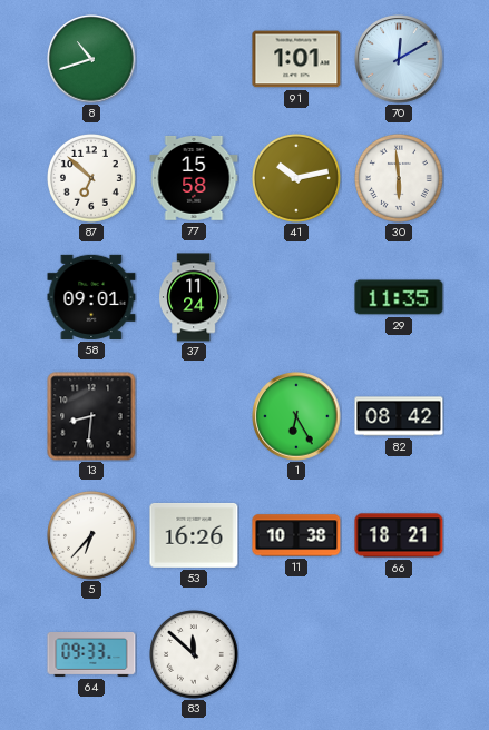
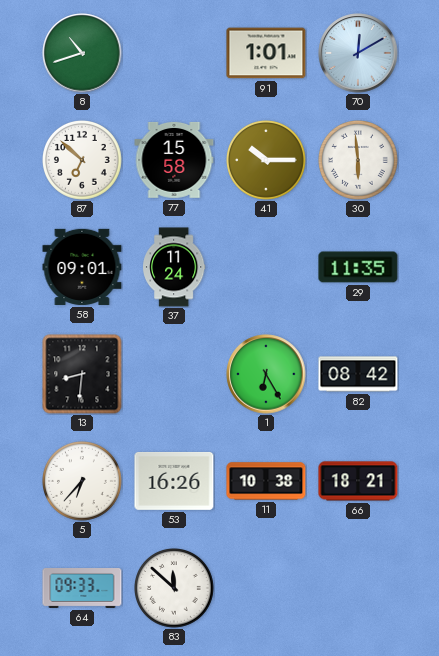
41: 10:13 -> 10:15 (267, 161)
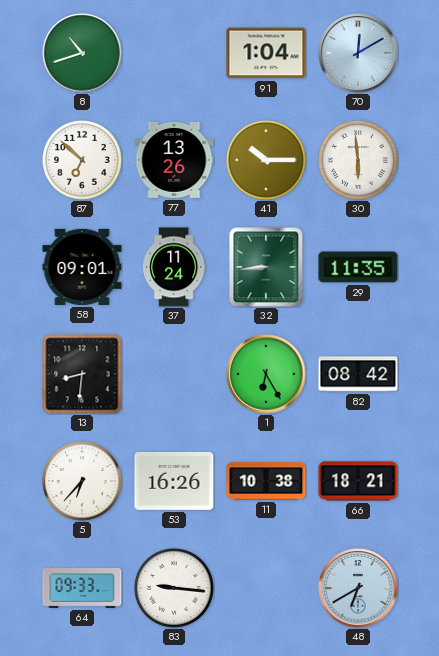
91: 1:01 -> 1:04 (266, 53)
77: 15:58 -> 13:26 (174, 160)
32: none -> 8:44 (266, 267)
83: 11:52 -> 9:16 (175, 589)
48: none -> 6:40 (358, 588)
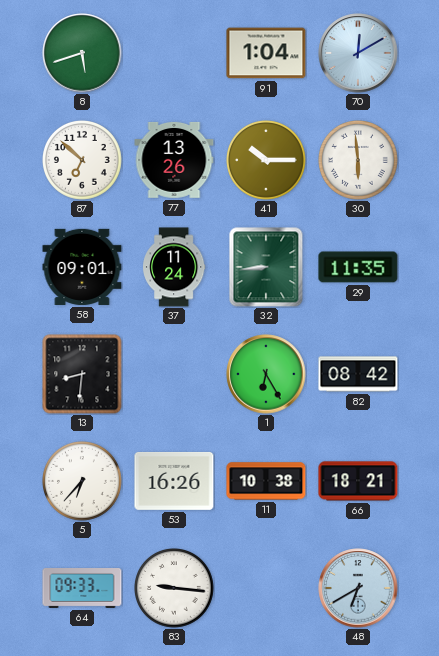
8: 10:42 -> 5:42 (82, 53)
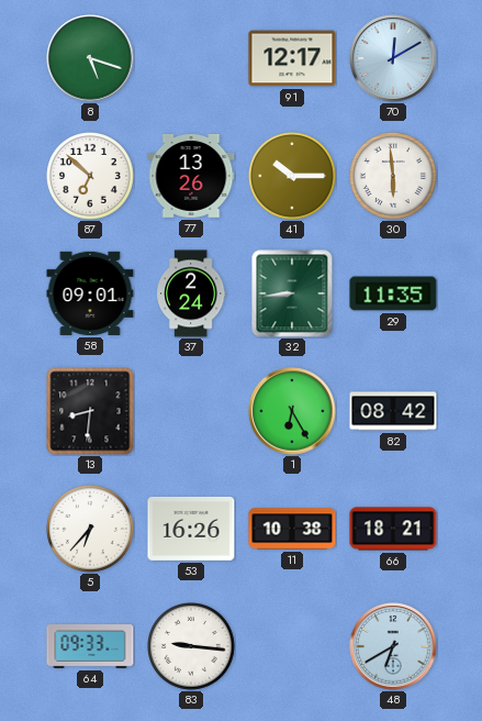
8: 5:42 -> 5:18 (90, 58)
91: 1:04 -> 12:17 (292, 58)
37: 11:24 -> 2:24 (192, 293)
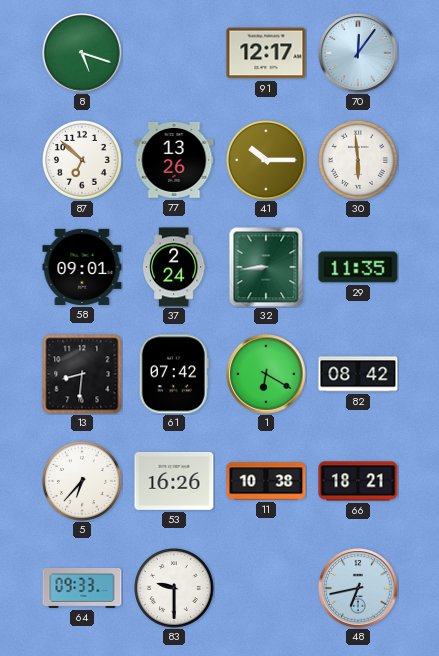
70: 12:10 -> 12:06 (358, 53)
61: none -> 07:42 (174, 374)
1: 6:25 -> 6:20 (266, 374)
83: 9:16 -> 9:30 (175, 589)
48: 6:40 -> 6:43 (358, 588)
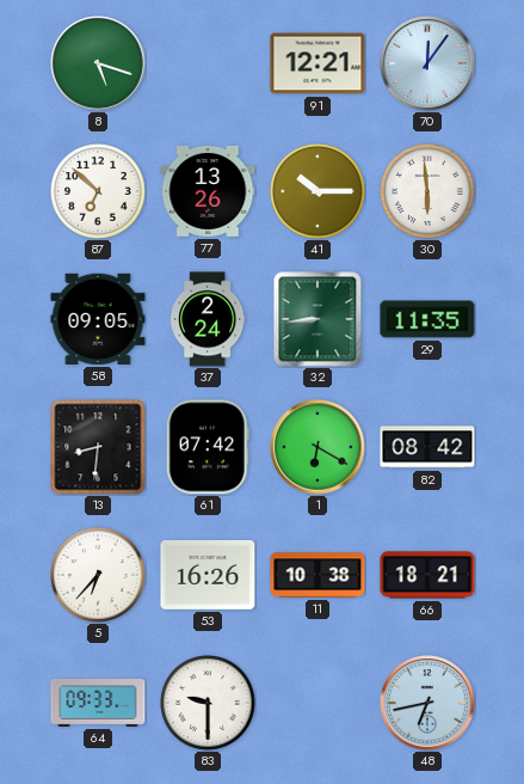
91: 12:17 -> 12:21 (318, 63)
58: 09:01 -> 09:05 (98, 319)
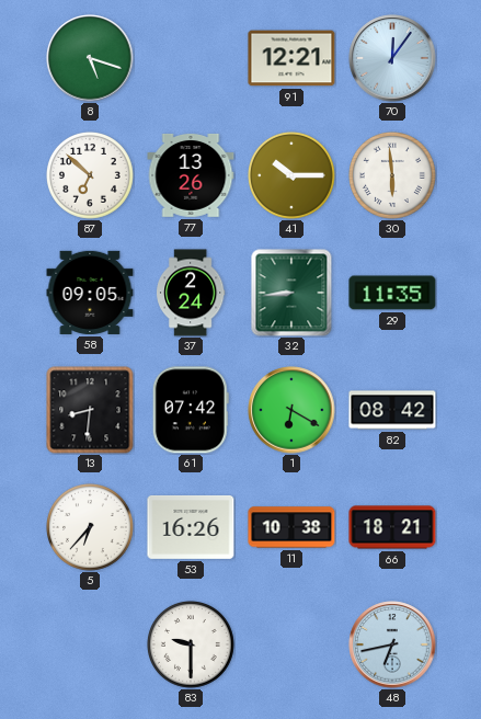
64: 09:33 -> none (98, 704)
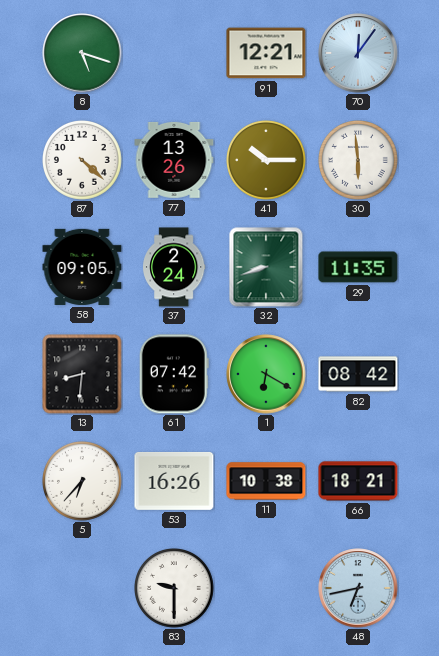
87: 6:52 -> 4:22 (83, 161)
32: 8:44 -> 8:42 (266, 267)
